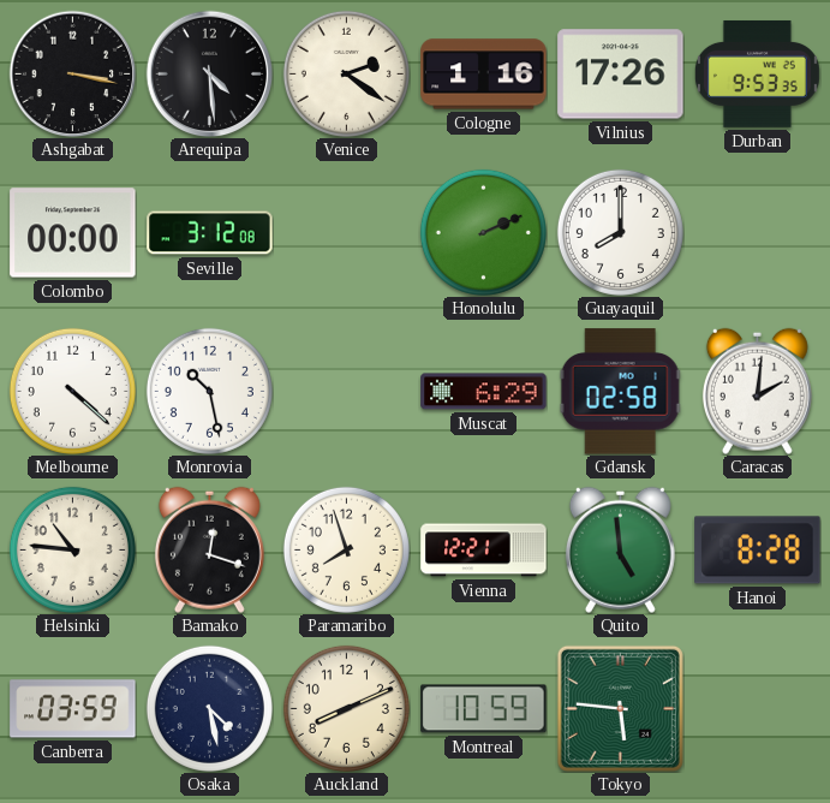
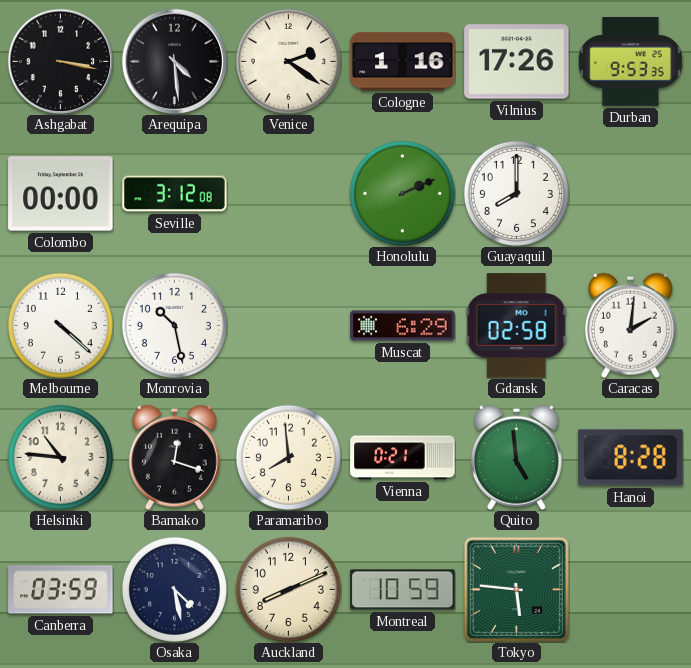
Paramaribo: 7:57 -> 7:59 (288, 457)
Vienna: 12:21 -> 0:21 (403, 458)
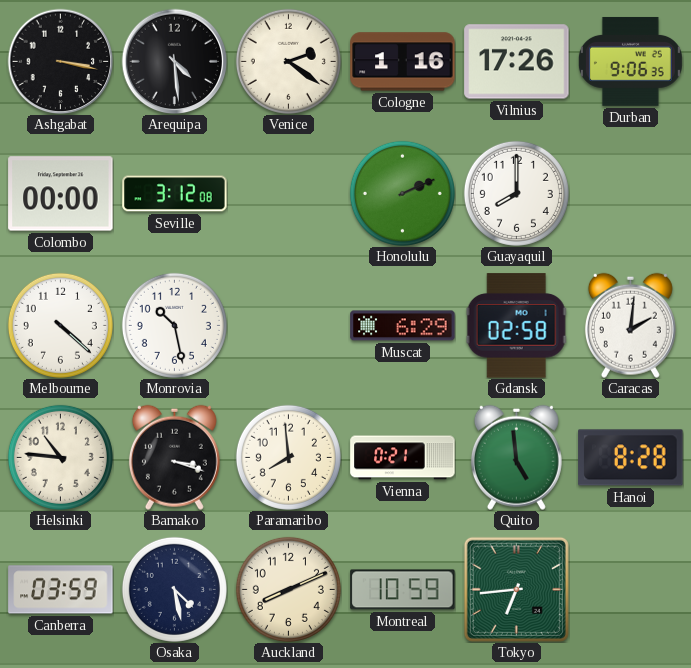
Durban: 9:53 -> 9:06 (630, 61)
Bamako: 12:18 -> 3:18 (174, 457)
Tokyo: 5:46 -> 6:44 (516, 589)
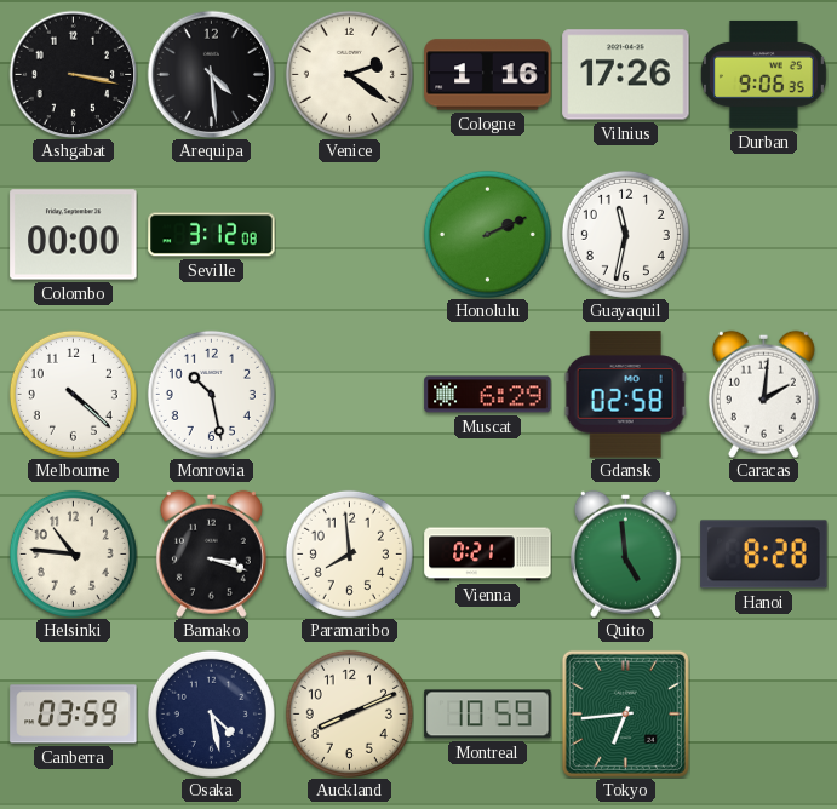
Guayaquil: 8:00 -> 11:32 (625, 234)
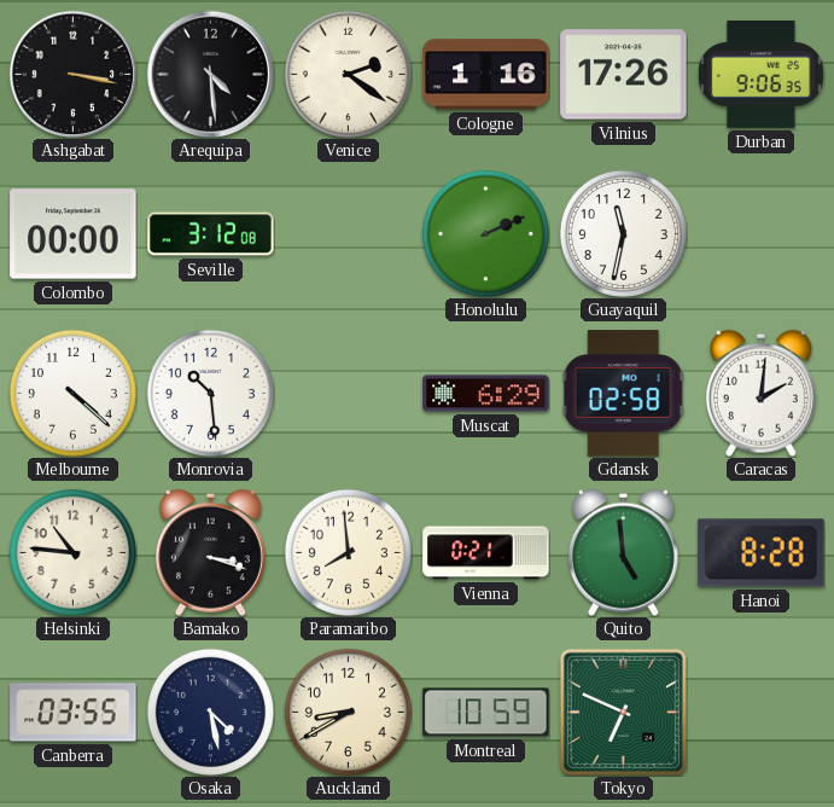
Monrovia: 10:28 -> 10:29 (210, 393)
Canberra: 03:59 -> 03:55 (74, 713)
Auckland: 8:11 -> 8:40 (348, 712)
Tokyo: 6:44 -> 6:49 (623, 712)
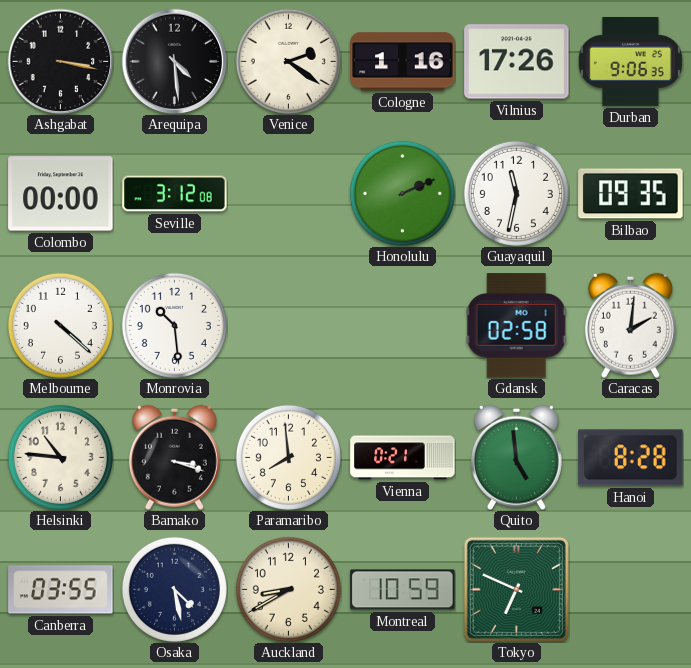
Bilbao: none -> 09:35 (631, 194)
Muscat: 6:29 -> none (486, 394)
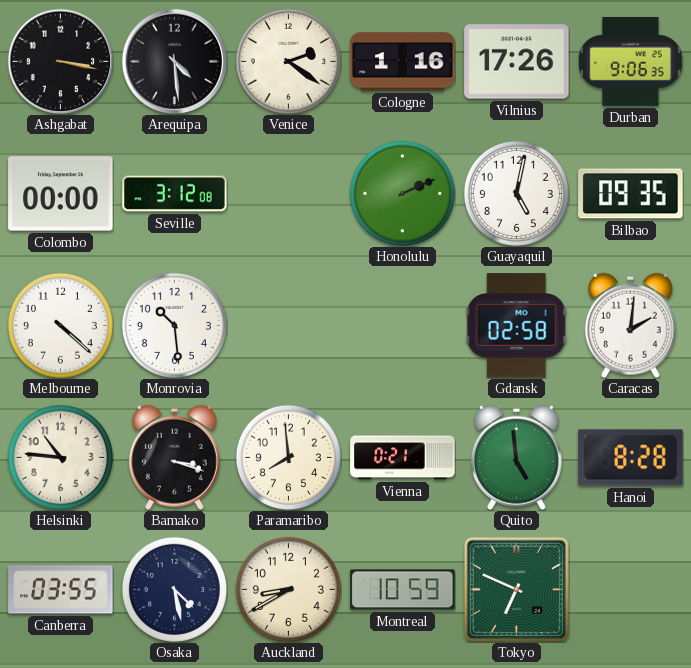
Guayaquil: 11:32 -> 5:02 (516, 193)
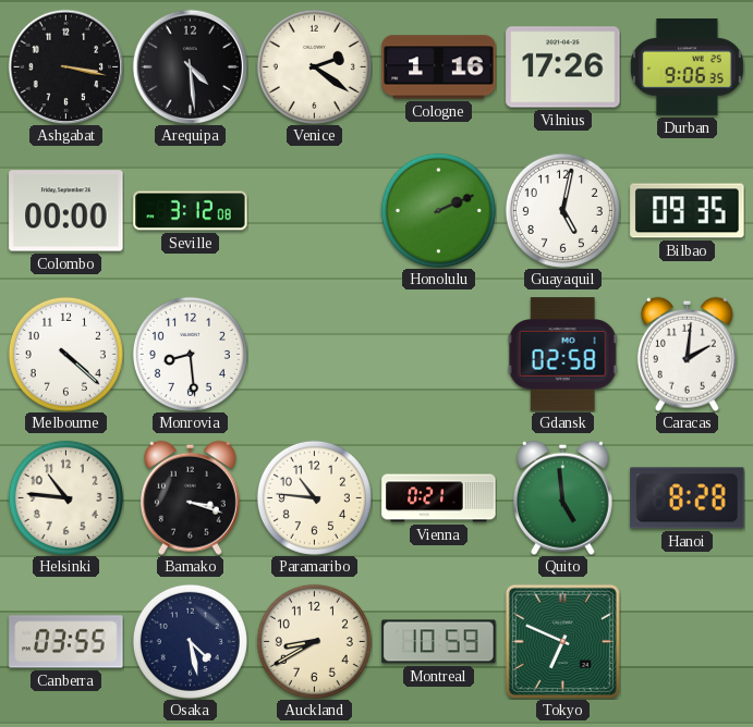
Monrovia: 10:29 -> 8:29 (190, 354)
Paramaribo: 7:59 -> 10:46 (314, 497)
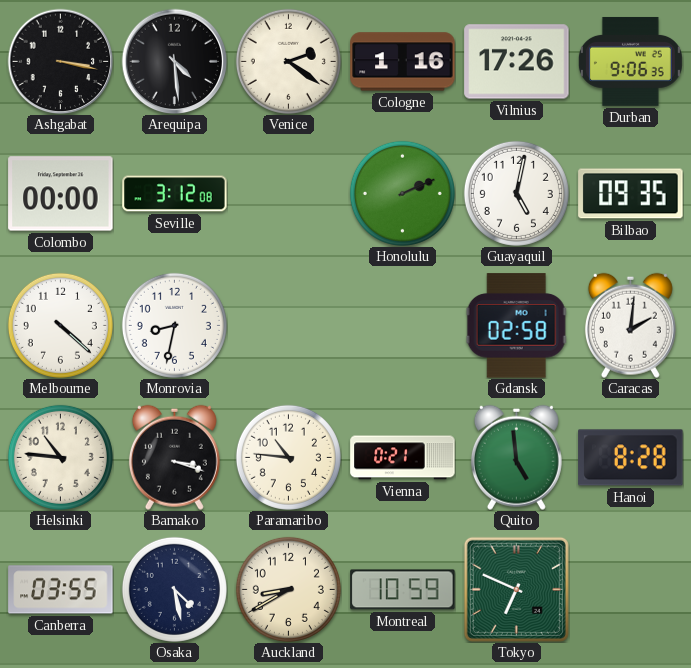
Monrovia: 8:29 -> 8:32 (174, 325)
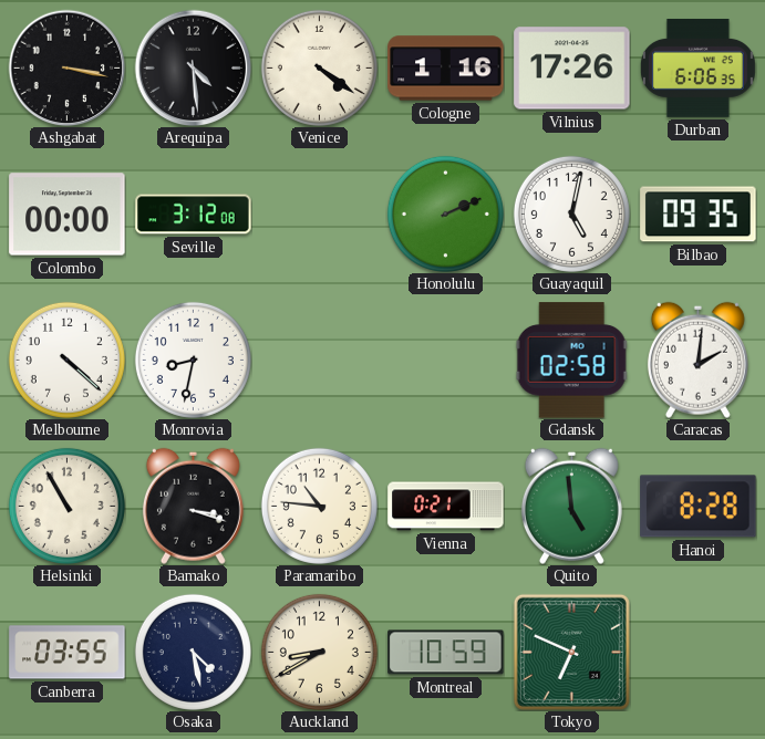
Venice: 2:21 -> 4:21 (319, 67)
Durban: 9:06 -> 6:06 (697, 67)
Helsinki: 10:46 -> 10:55 (66, 506)
